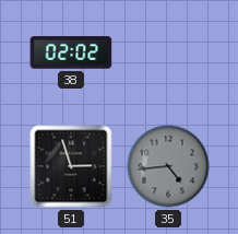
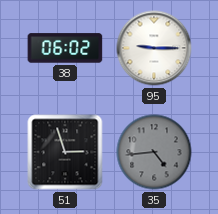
38: 02:02 -> 06:02 (65, 48)
95: none -> 9:15 (154, 48)
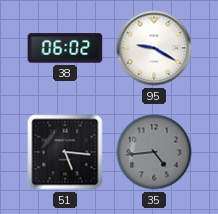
95: 9:15 -> 9:20 (154, 48)
51: 2:57 -> 5:16 (65, 152)
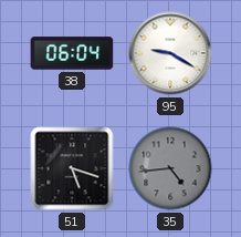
38: 06:02 -> 06:04 (72, 53)
51: 5:16 -> 5:18 (72, 168)
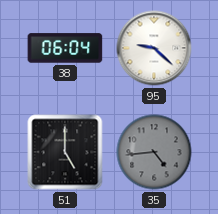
95: 9:20 -> 9:22 (154, 48)
51: 5:18 -> 5:00 (65, 152)
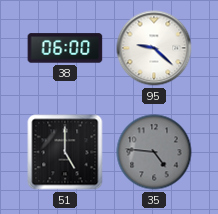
38: 06:04 -> 06:00 (65, 48)
35: 4:44 -> 4:46 (154, 152)
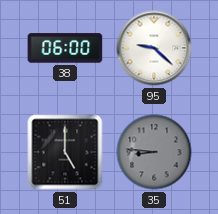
35: 4:46 -> 8:46 (154, 152)
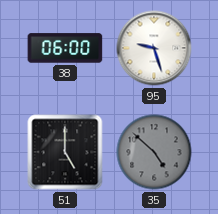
95: 9:22 -> 9:27 (154, 48)
35: 8:46 -> 4:52 (154, 152)
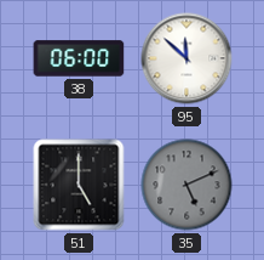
95: 9:27 -> 11:52 (186, 58)
35: 4:52 -> 5:11 (186, 185)
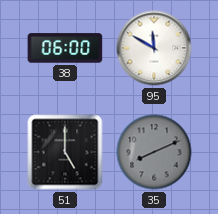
95: 11:52 -> 11:50 (154, 48)
35: 5:11 -> 8:11 (154, 152)
